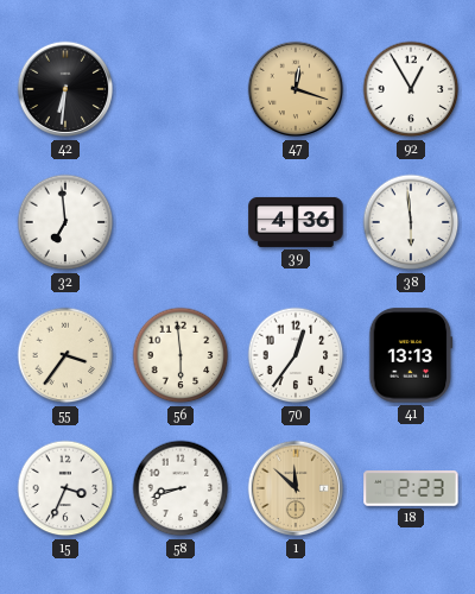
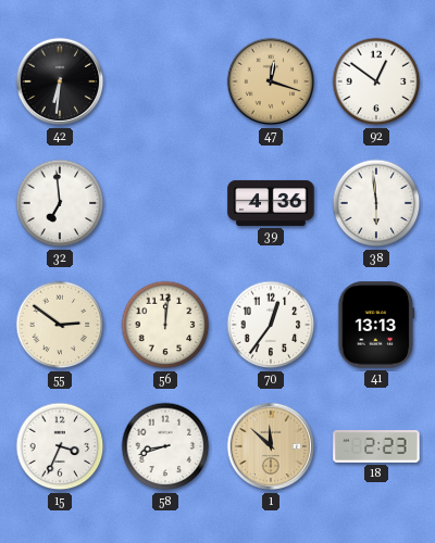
92: 12:55 -> 12:51 (376, 81)
55: 3:36 -> 2:51 (60, 325)
56: 5:59 -> 12:01 (165, 325)
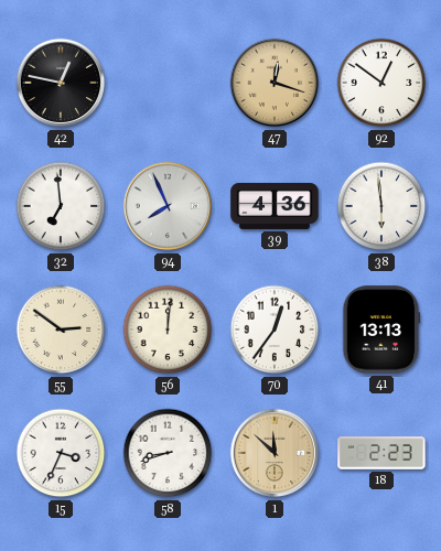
42: 6:31 -> 12:47 (61, 83)
94: none -> 7:56 (168, 206)
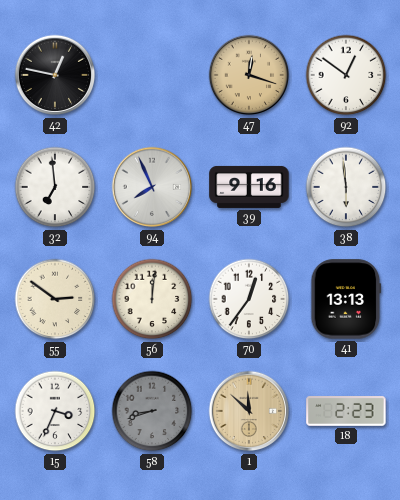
39: 4:36 -> 9:16 (249, 187)
58 dial: white -> grey (152, 411)
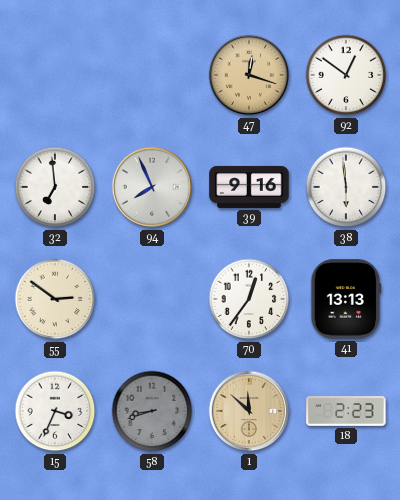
42: 12:47 -> none (55, 75)
56: 12:01 -> none (152, 299)
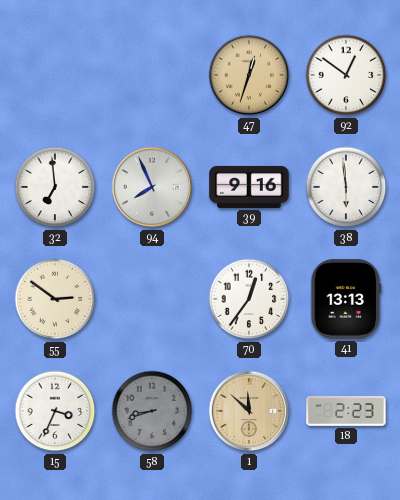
47: 12:18 -> 12:33 (249, 75)
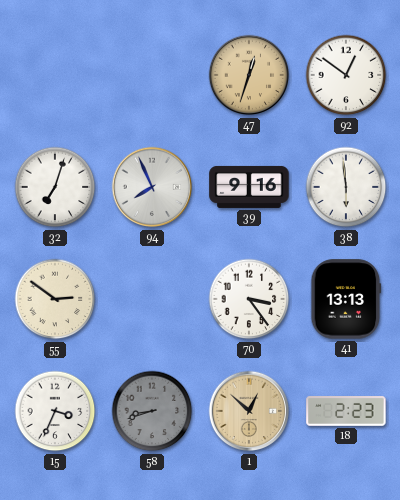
32: 6:59 -> 7:03 (55, 187)
70: 12:36 -> 3:24 (249, 299)
1: 11:52 -> 12:52 (249, 411)
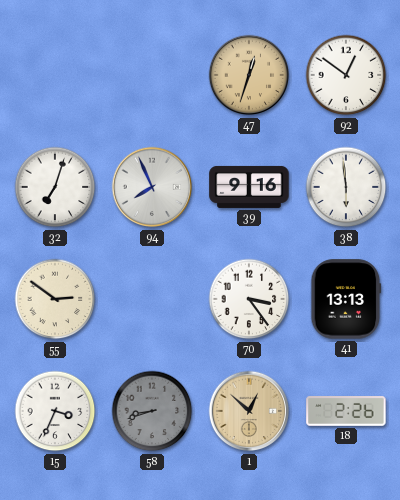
18: 2:23 -> 2:26 (346, 412)
